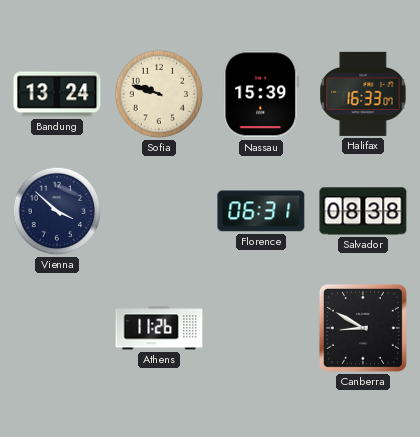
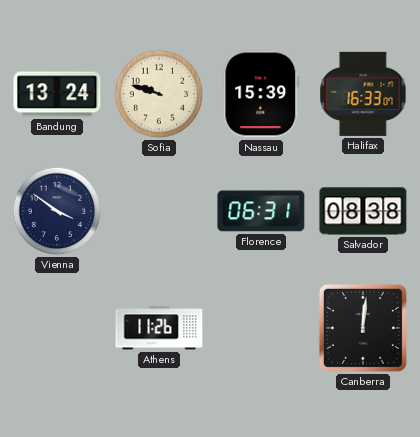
Vienna: 3:52 -> 3:51 (57, 211)
Canberra: 8:50 -> 12:01 (363, 328)
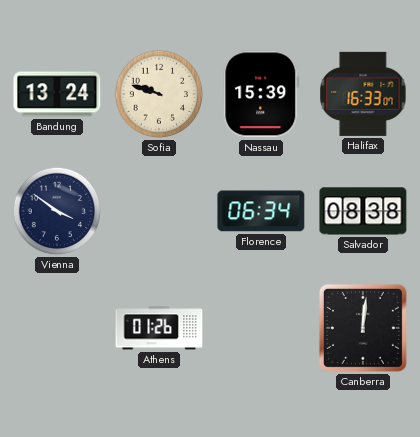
Florence: 06:31 -> 06:34 (261, 211)
Athens: 11:26 -> 01:26 (159, 328)
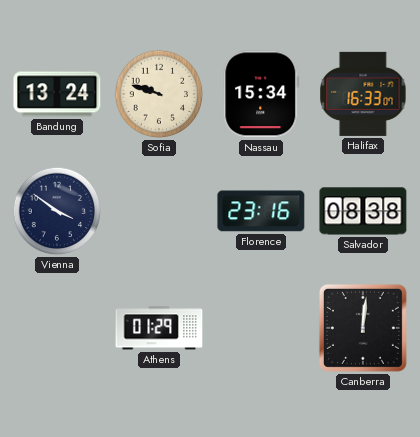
Nassau: 15:39 -> 15:34 (261, 94)
Florence: 06:34 -> 23:16 (261, 211)
Athens: 01:26 -> 01:29 (159, 328)
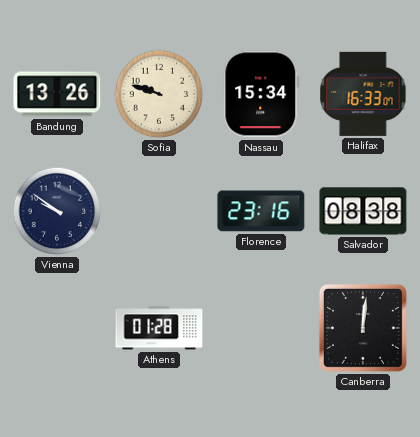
Bandung: 13:24 -> 13:26 (57, 94)
Vienna: 3:51 -> 9:51 (57, 211)
Athens: 01:29 -> 01:28 (159, 328)
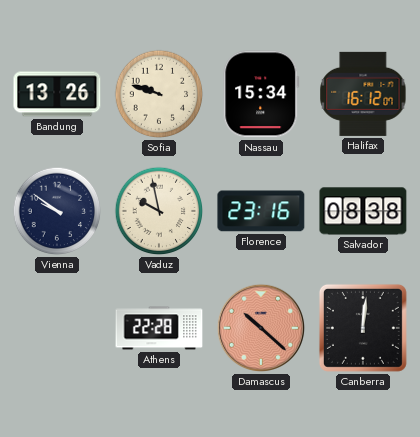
Halifax: 16:33 -> 16:12 (363, 94)
Vaduz: none -> 9:58 (159, 211)
Athens: 01:28 -> 22:28 (159, 328)
Damascus: none -> 10:22 (261, 328)
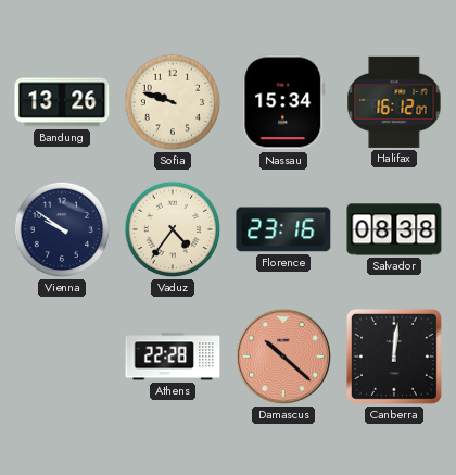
Vaduz: 9:58 -> 4:36 (173, 229)
